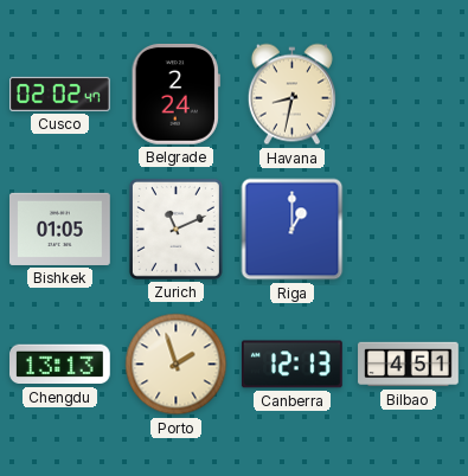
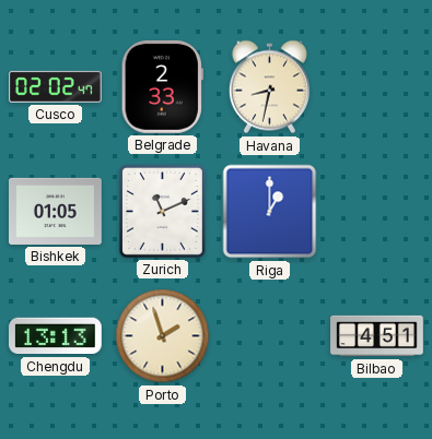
Belgrade: 2:24 -> 2:33 (162, 86)
Canberra: 12:13 -> none (293, 365)
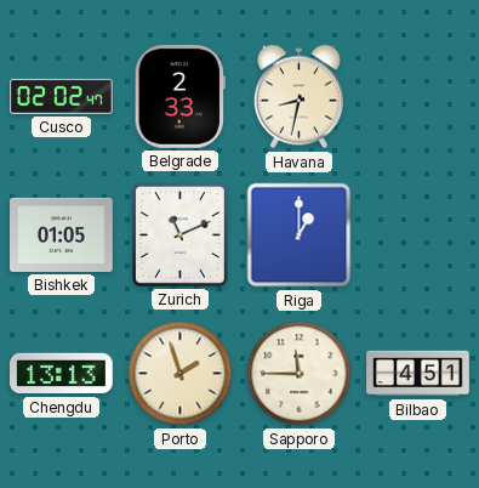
Sapporo: none -> 11:45 (300, 374)
